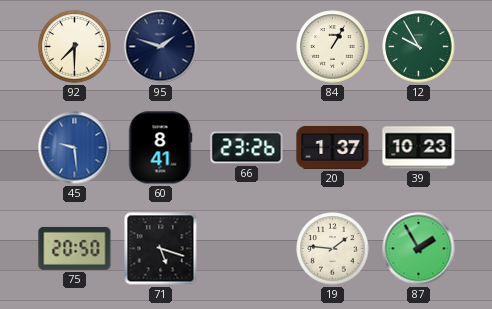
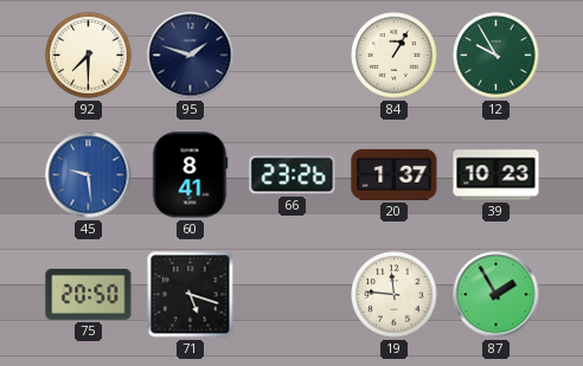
19: 1:46 -> 11:46 (395, 295)
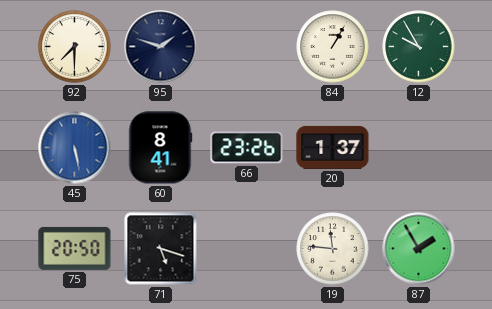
45: 9:29 -> 5:28 (75, 148)
39: 10:23 -> none (496, 175)
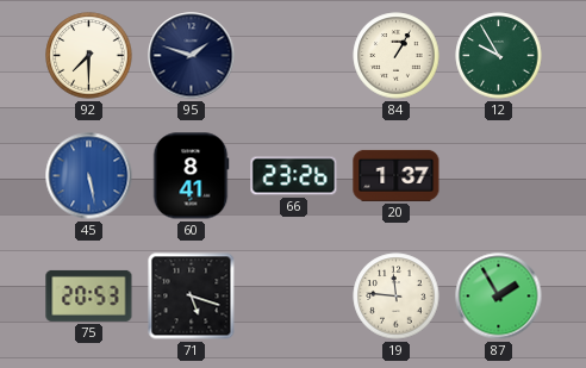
75: 20:50 -> 20:53 (89, 295)
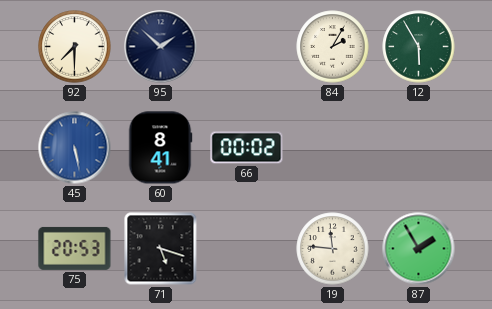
95: 1:48 -> 1:52 (161, 47)
84: 1:05 -> 2:05 (333, 47)
12: 9:55 -> 5:55 (419, 47)
66: 23:26 -> 00:02 (247, 148)
20: 1:37 -> none (397, 175)
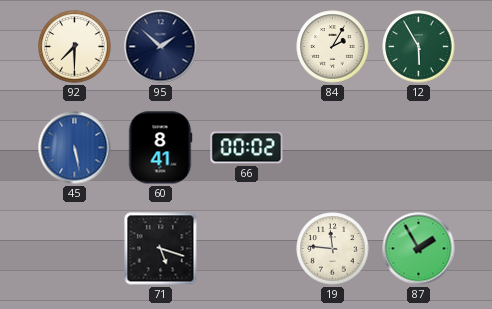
75: 20:53 -> none (75, 248)
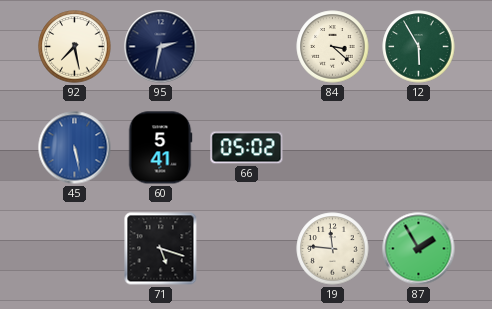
92: 7:30 -> 7:28 (75, 47)
95: 1:52 -> 2:32 (161, 47)
84: 2:05 -> 3:22 (333, 47)
60: 8:41 -> 5:41 (160, 148)
66: 00:02 -> 05:02 (247, 148)
